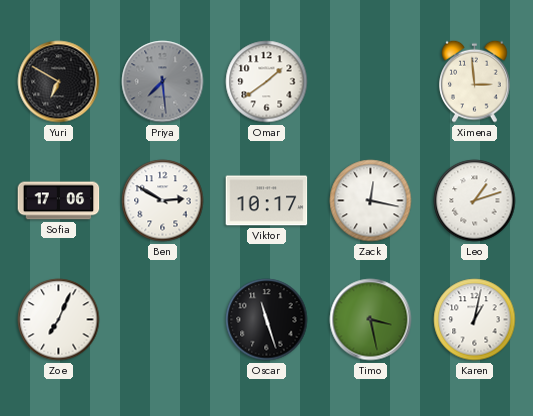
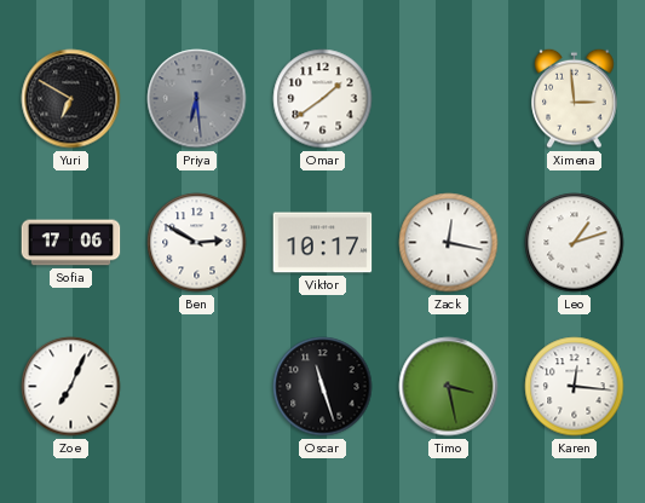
Priya: 7:29 -> 6:29 (197, 99)
Karen: 1:02 -> 12:16 (575, 387)
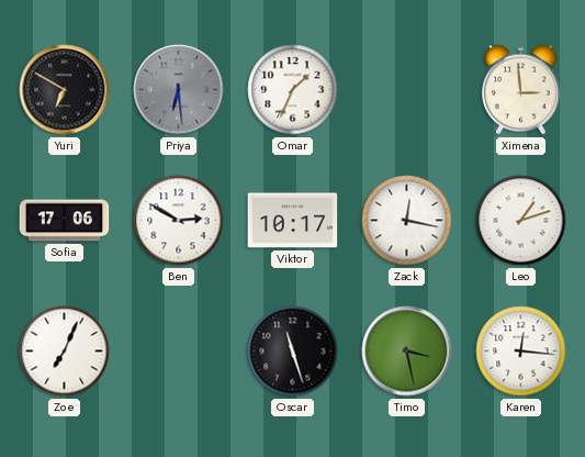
Omar: 1:39 -> 1:34 (293, 90)
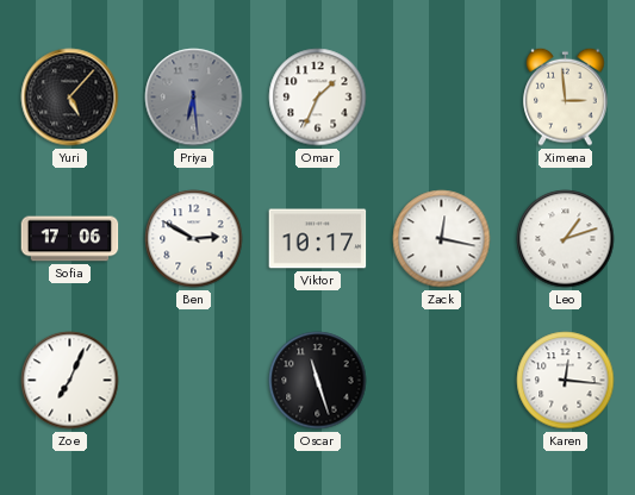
Yuri: 6:50 -> 5:07 (70, 98)
Timo: 3:28 -> none (407, 352)
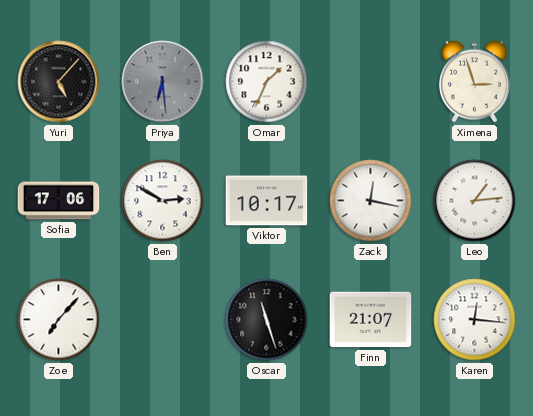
Ximena: 2:59 -> 2:57 (475, 81)
Leo: 1:12 -> 1:14 (475, 201)
Zoe: 7:04 -> 7:07 (59, 320)
Finn: none -> 21:07 (371, 320)
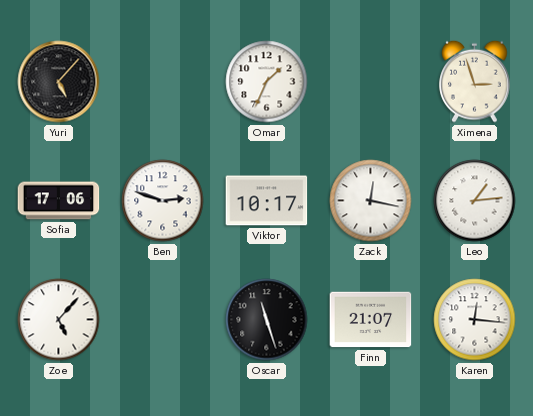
Priya: 6:29 -> none (163, 82)
Ben: 2:50 -> 2:48 (163, 201)
Zoe: 7:07 -> 5:07 (59, 320)
